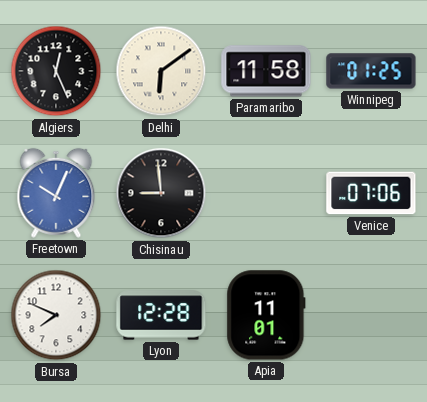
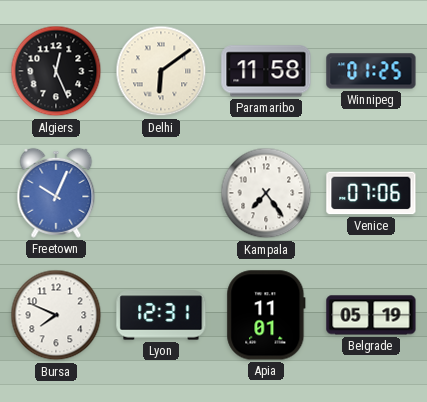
Chisinau: 8:59 -> none (161, 193)
Kampala: none -> 7:24 (266, 193)
Lyon: 12:28 -> 12:31 (161, 315)
Belgrade: none -> 05:19 (371, 315)
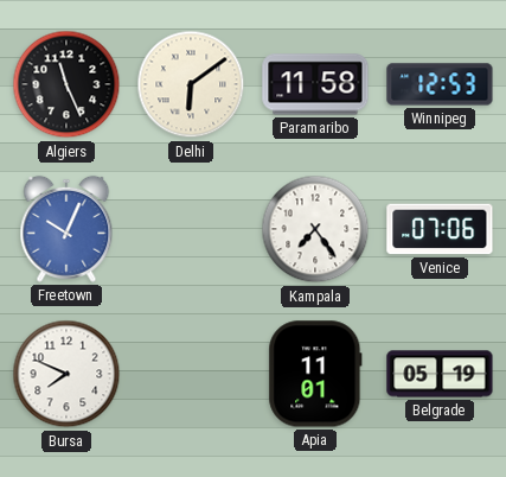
Algiers: 12:26 -> 11:26 (66, 84)
Winnipeg: 01:25 -> 12:53 (440, 84)
Lyon: 12:31 -> none (161, 315)
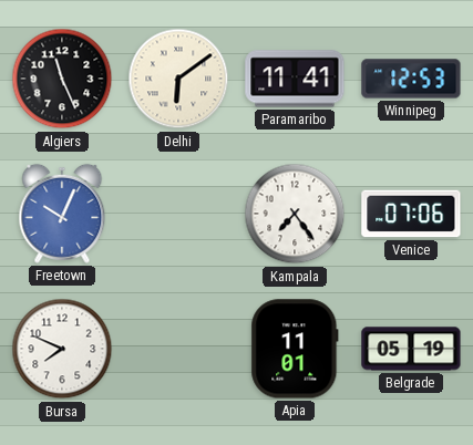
Paramaribo: 11:58 -> 11:41 (295, 79)
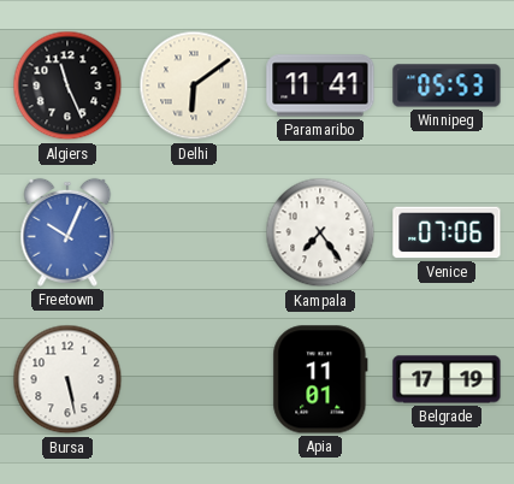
Winnipeg: 12:53 -> 05:53 (447, 85)
Bursa: 7:49 -> 5:28 (67, 379)
Belgrade: 05:19 -> 17:19 (447, 379)
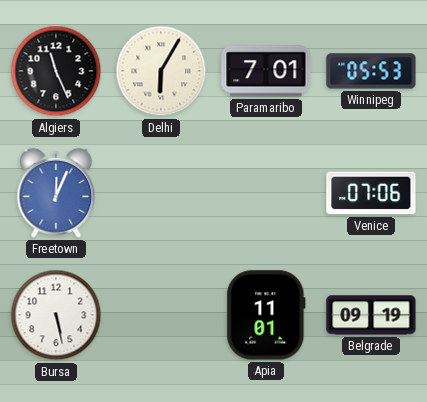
Delhi: 6:09 -> 6:05 (161, 71)
Paramaribo: 11:41 -> 7:01 (266, 71)
Freetown: 10:04 -> 12:04 (56, 193)
Kampala: 7:24 -> none (320, 232)
Belgrade: 17:19 -> 09:19 (371, 315)
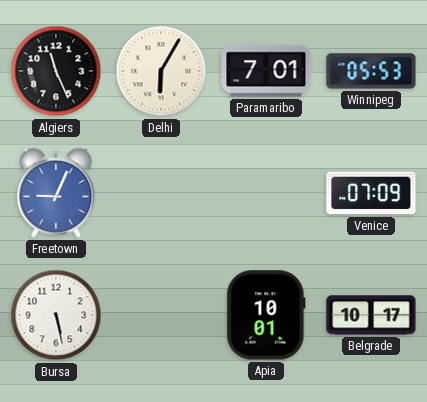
Freetown: 12:04 -> 9:04 (56, 193)
Venice: 07:06 -> 07:09 (371, 193)
Apia: 11:01 -> 10:01 (266, 315)
Belgrade: 09:19 -> 10:17 (371, 315)
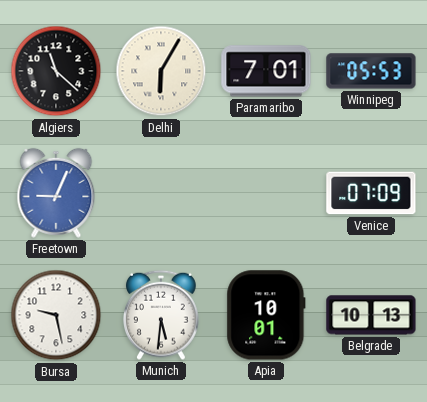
Algiers: 11:26 -> 11:22 (56, 71)
Bursa: 5:28 -> 9:28 (56, 315)
Munich: none -> 5:31 (162, 315)
Belgrade: 10:17 -> 10:13 (371, 315)
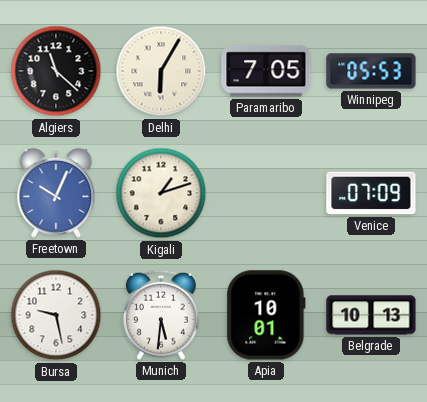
Paramaribo: 7:01 -> 7:05 (266, 71)
Freetown: 9:04 -> 10:04 (56, 193)
Kigali: none -> 1:12 (161, 193)
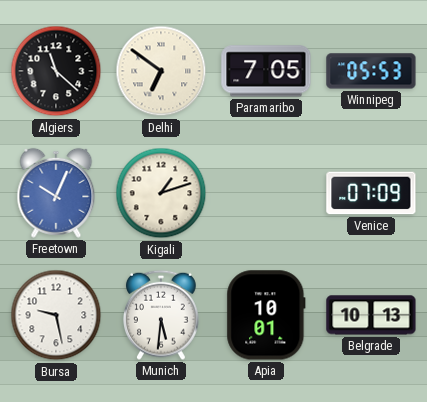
Delhi: 6:05 -> 6:51 (161, 71)
